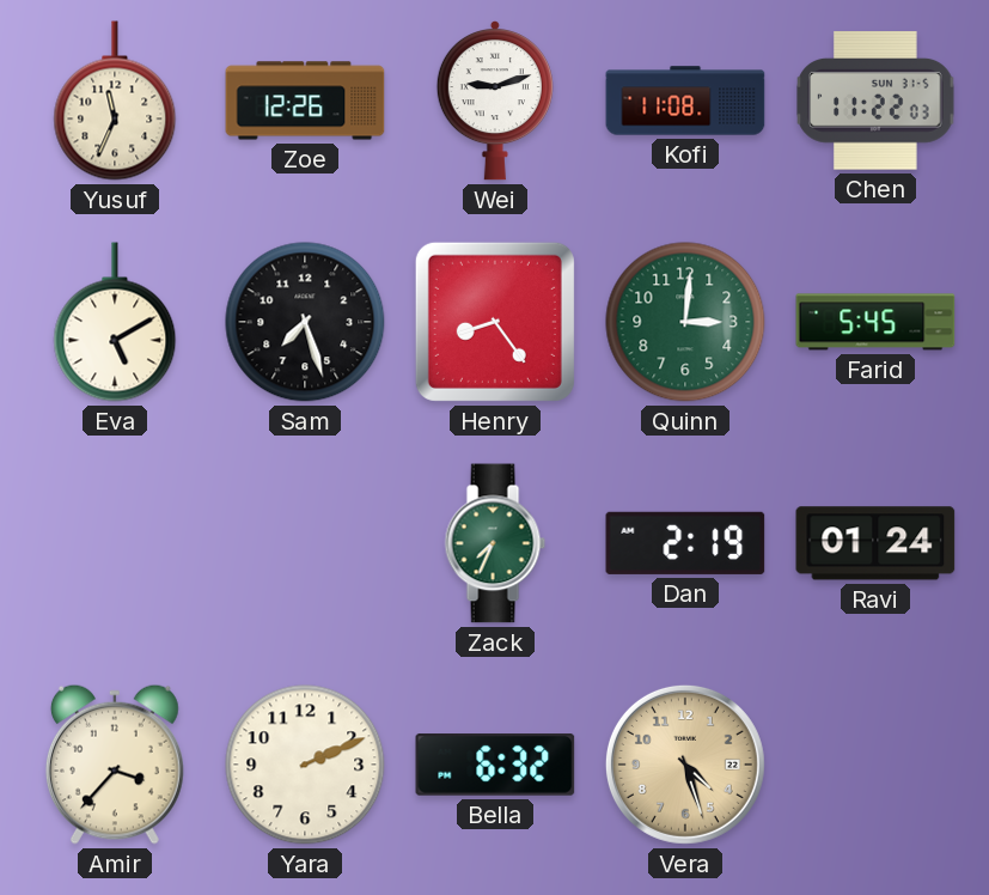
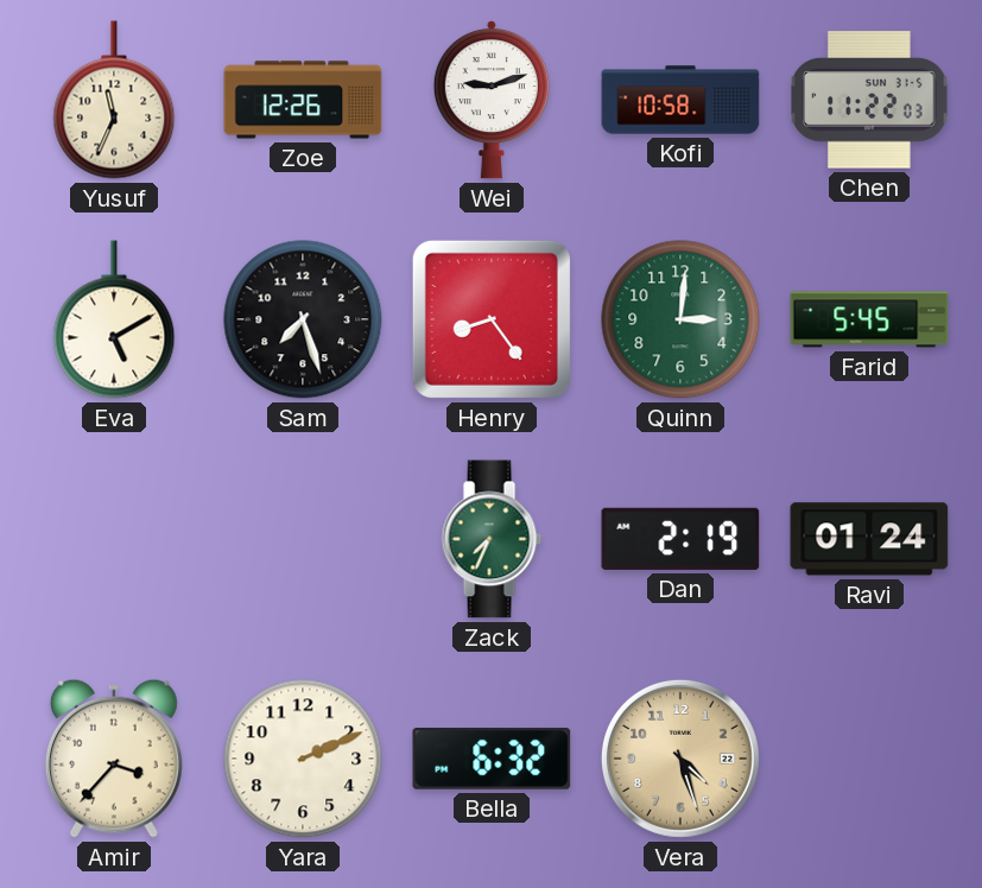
Kofi: 11:08 -> 10:58 (680, 100)
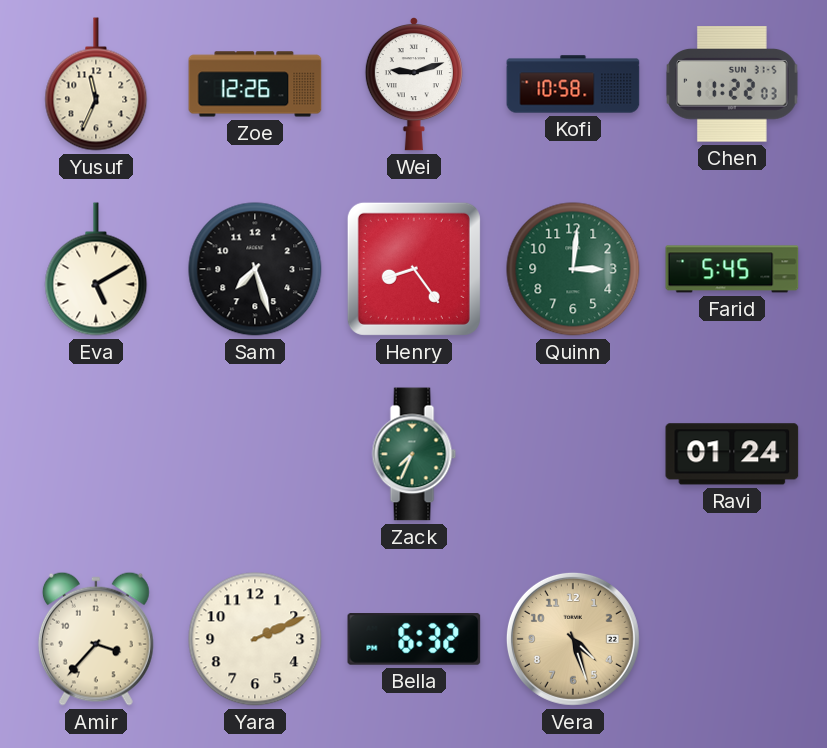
Dan: 2:19 -> none (680, 539)
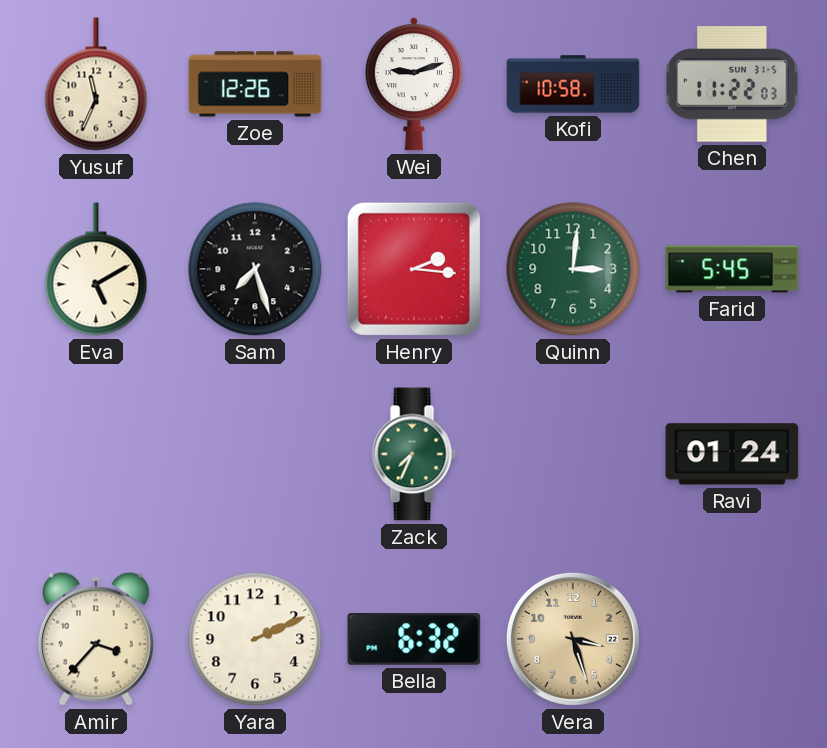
Henry: 8:24 -> 2:16 (414, 269)
Vera: 4:27 -> 3:27 (573, 639)
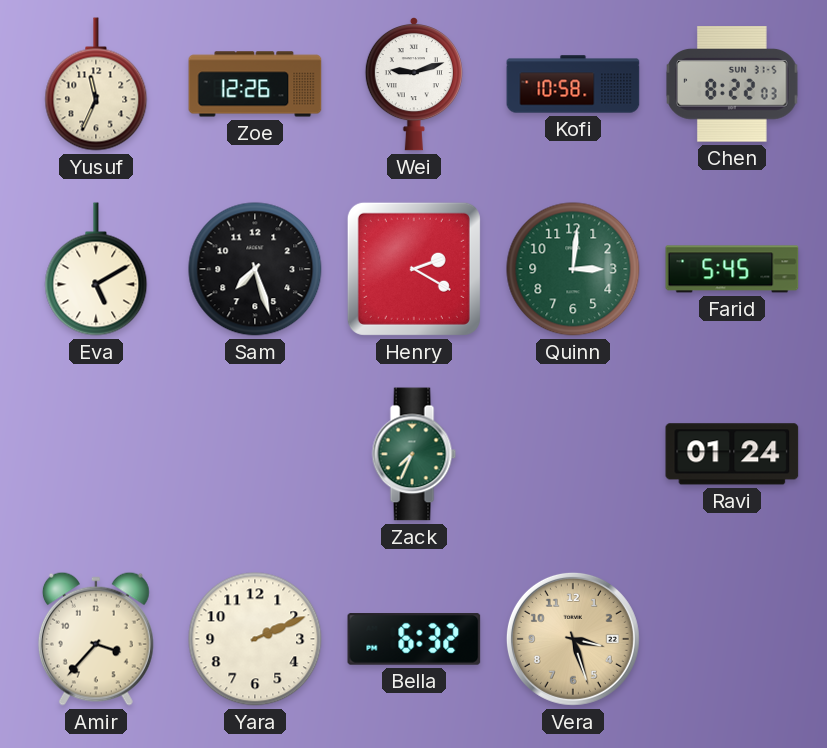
Chen: 11:22 -> 8:22 (732, 84)
Henry: 2:16 -> 2:20 (414, 269)
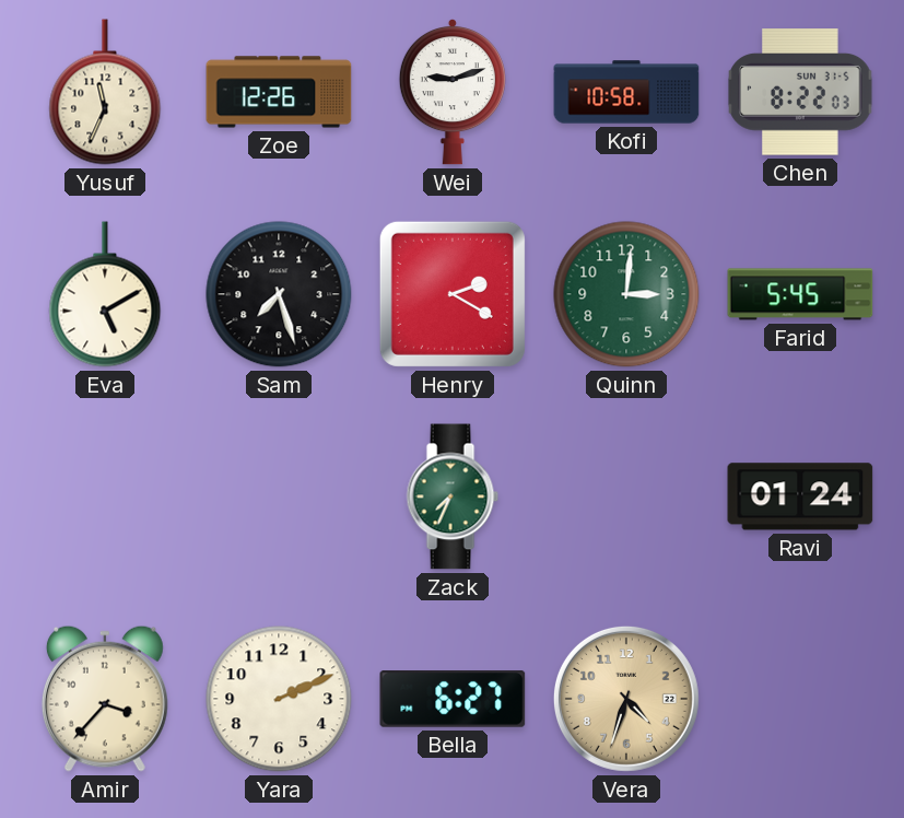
Bella: 6:32 -> 6:27 (453, 699)
Vera: 3:27 -> 4:33 (626, 699)
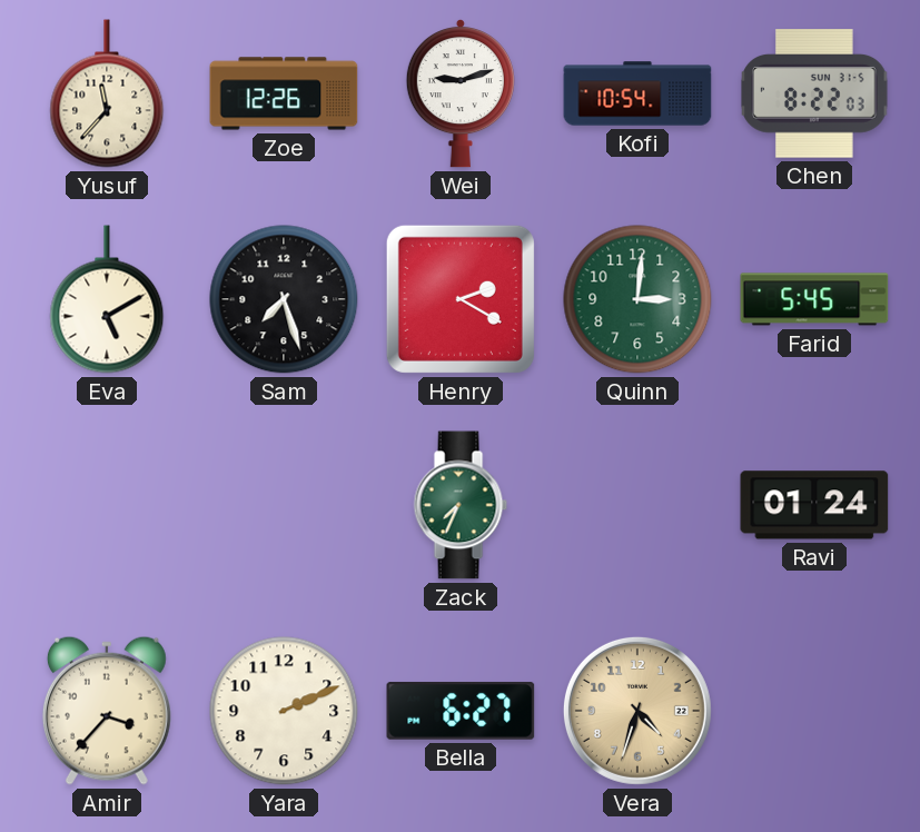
Yusuf: 11:34 -> 11:37 (107, 93)
Kofi: 10:58 -> 10:54 (637, 93)
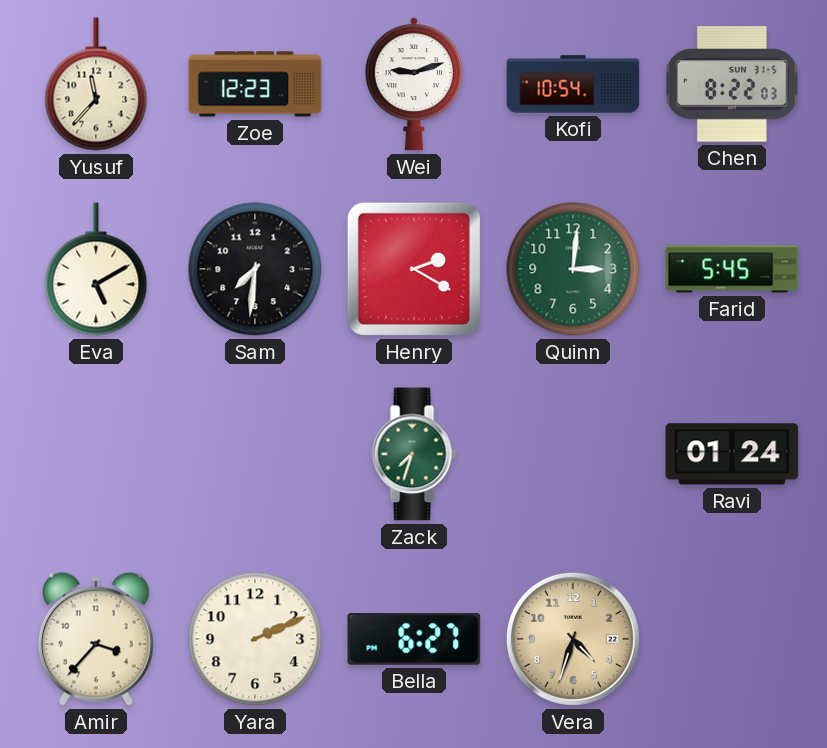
Zoe: 12:26 -> 12:23 (255, 84)
Sam: 7:27 -> 7:31 (255, 269)
Zack: 7:34 -> 7:33 (414, 454)
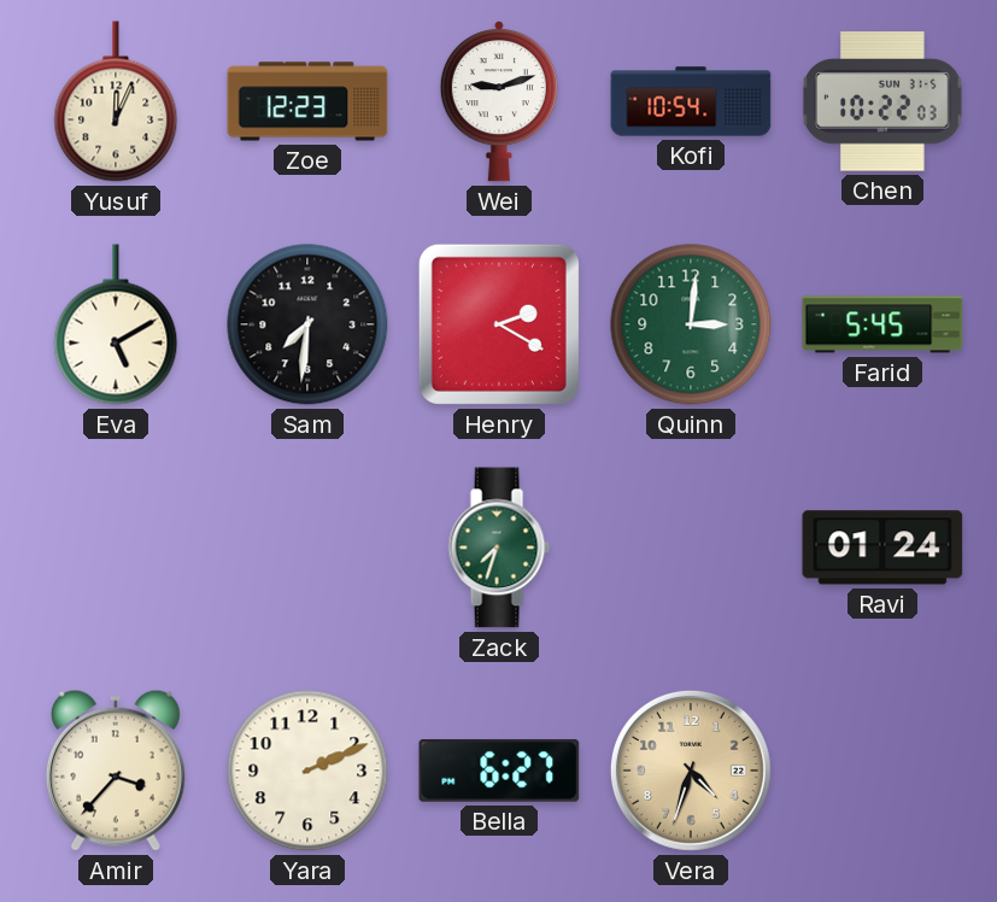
Yusuf: 11:37 -> 12:04 (116, 101)
Chen: 8:22 -> 10:22 (882, 101)
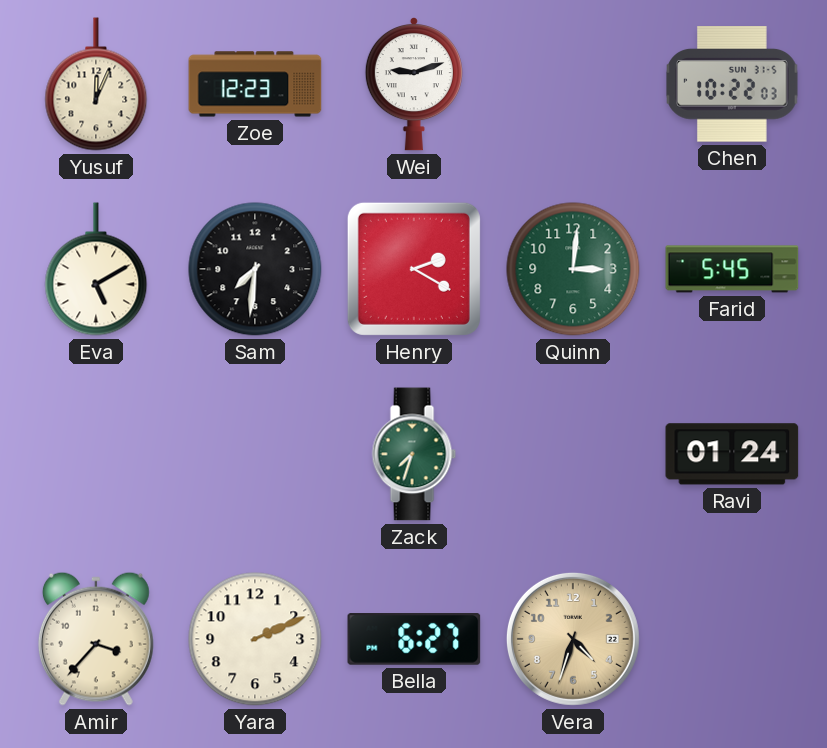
Kofi: 10:54 -> none (691, 101)
